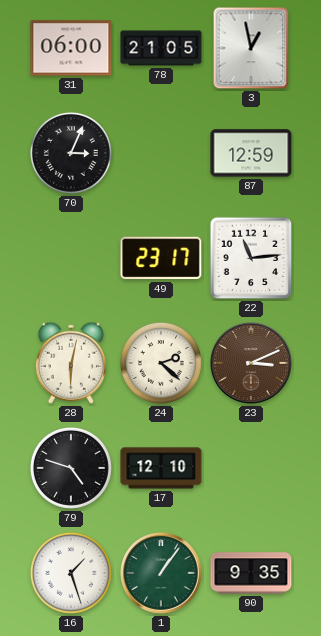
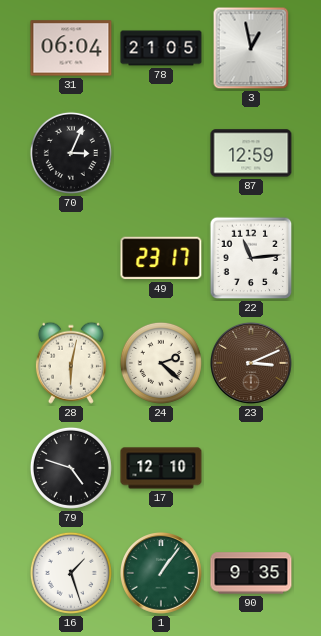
31: 06:00 -> 06:04 (71, 48)
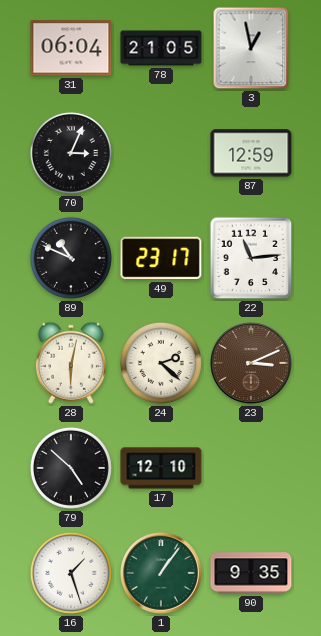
89: none -> 10:49 (71, 258)
79: 4:48 -> 4:52 (71, 468)
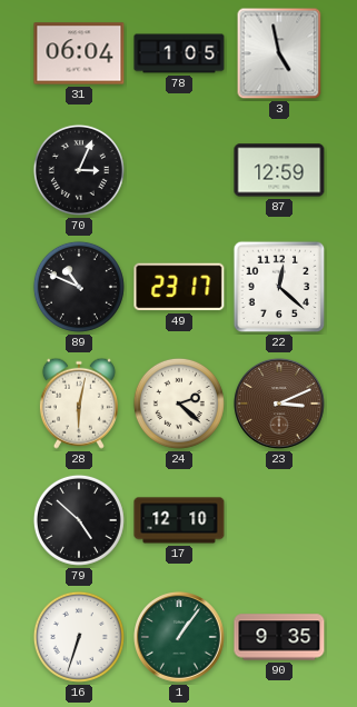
78: 21:05 -> 1:05 (179, 53)
3: 12:58 -> 4:58 (279, 53)
22: 11:14 -> 12:22 (279, 287)
16: 1:27 -> 6:33 (79, 637)
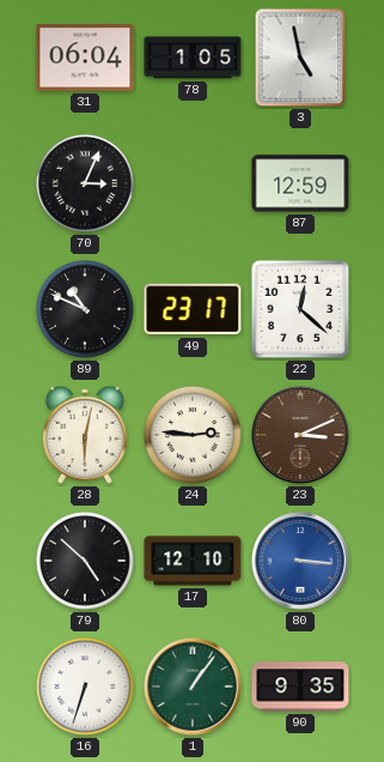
24: 2:22 -> 2:46 (193, 435)
80: none -> 3:16 (301, 562)
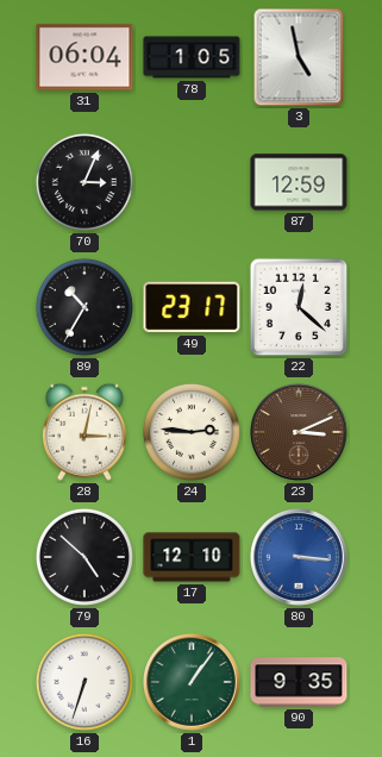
89: 10:49 -> 10:35 (84, 307)
28: 6:02 -> 3:02 (84, 432)
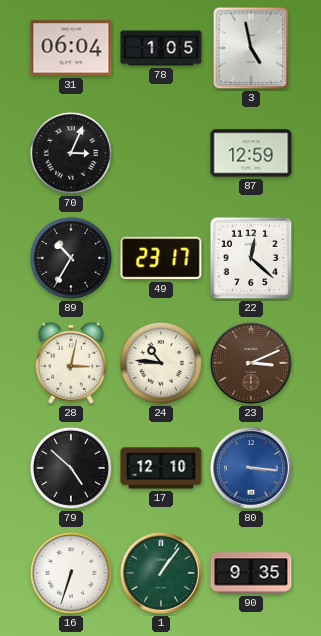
24: 2:46 -> 10:46 (161, 363)
